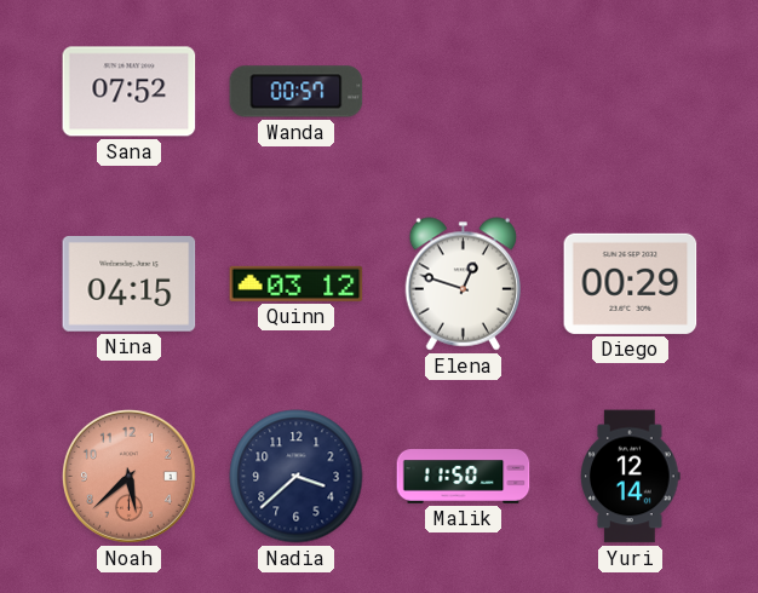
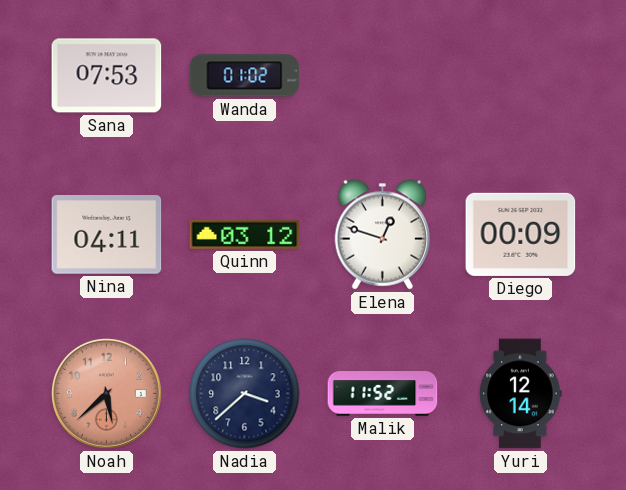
Sana: 07:52 -> 07:53 (107, 76)
Wanda: 00:57 -> 01:02 (245, 76)
Nina: 04:15 -> 04:11 (107, 235)
Diego: 00:29 -> 00:09 (521, 234)
Malik: 11:50 -> 11:52 (383, 394)
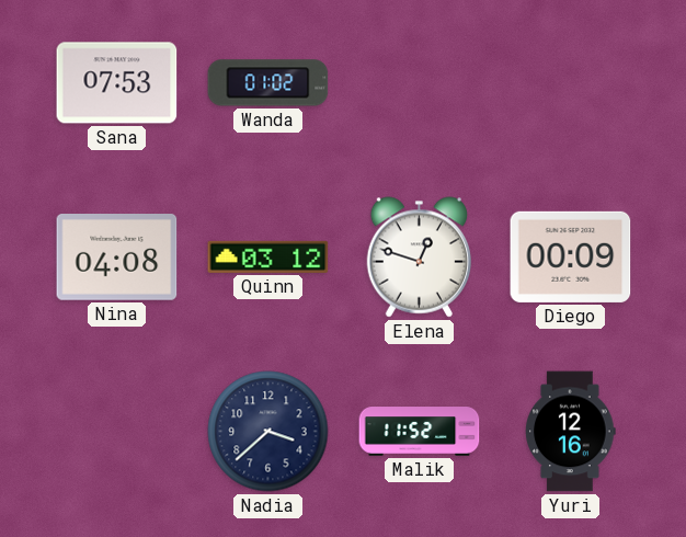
Nina: 04:11 -> 04:08 (117, 258)
Noah: 5:38 -> none (106, 393)
Yuri: 12:14 -> 12:16 (571, 432)
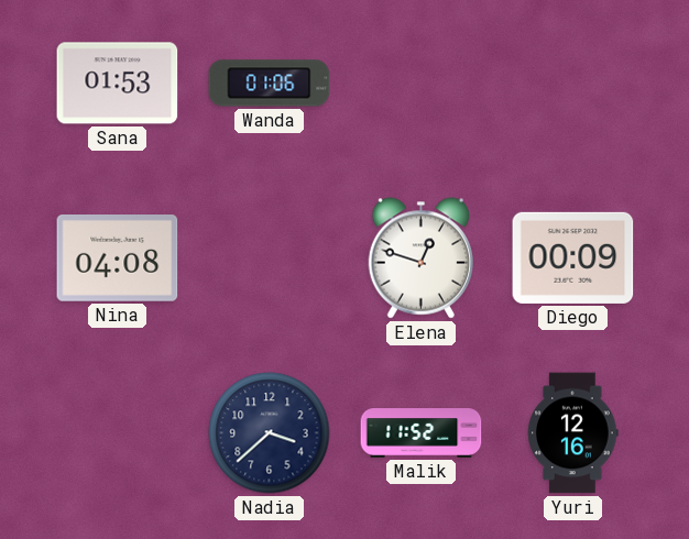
Sana: 07:53 -> 01:53 (118, 84)
Wanda: 01:02 -> 01:06 (270, 84)
Quinn: 03:12 -> none (268, 256)
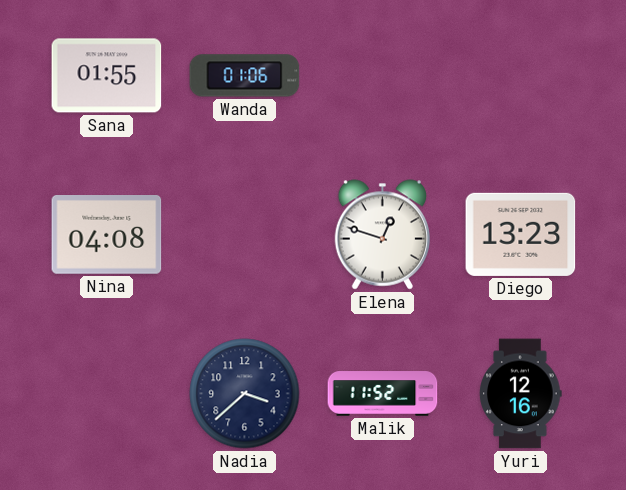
Sana: 01:53 -> 01:55 (107, 76)
Diego: 00:09 -> 13:23 (521, 234)
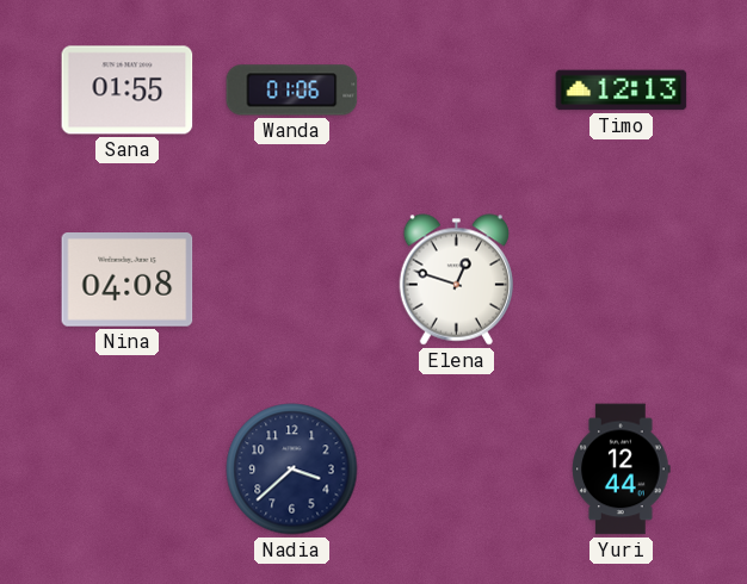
Timo: none -> 12:13 (622, 91)
Diego: 13:23 -> none (521, 234)
Malik: 11:52 -> none (383, 394)
Yuri: 12:16 -> 12:44 (622, 470)
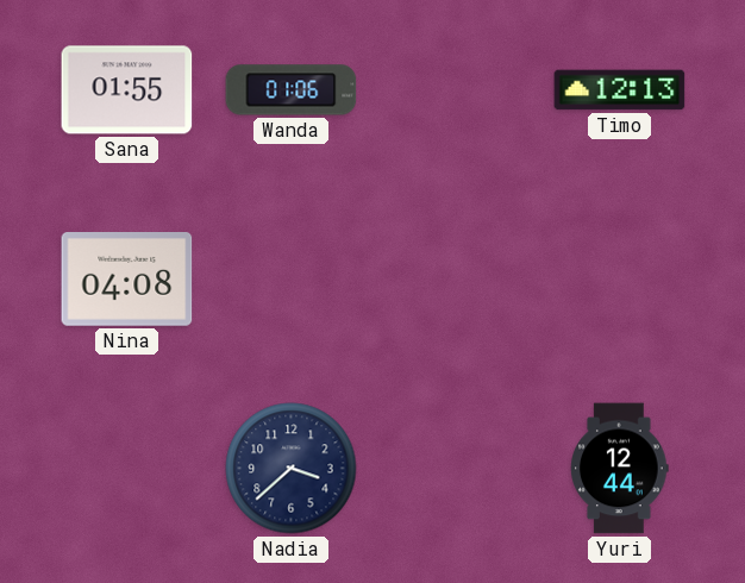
Elena: 12:48 -> none (456, 280)
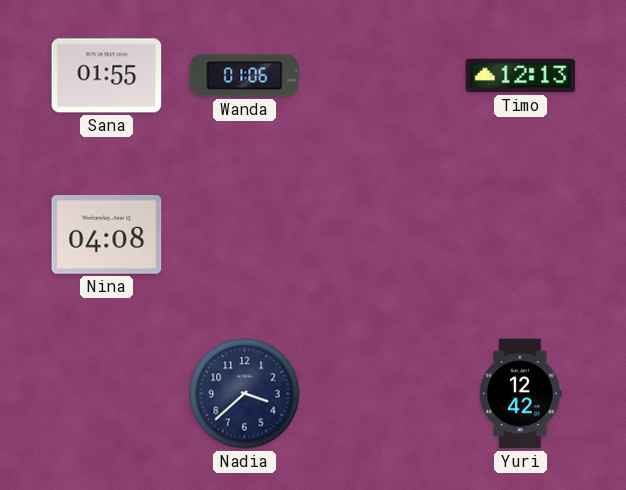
Yuri: 12:44 -> 12:42 (521, 394)
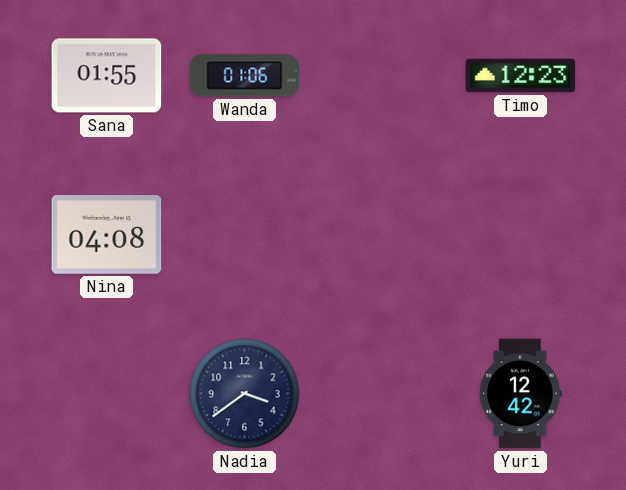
Timo: 12:13 -> 12:23 (521, 76)
Nadia: 3:38 -> 3:39 (245, 394)
